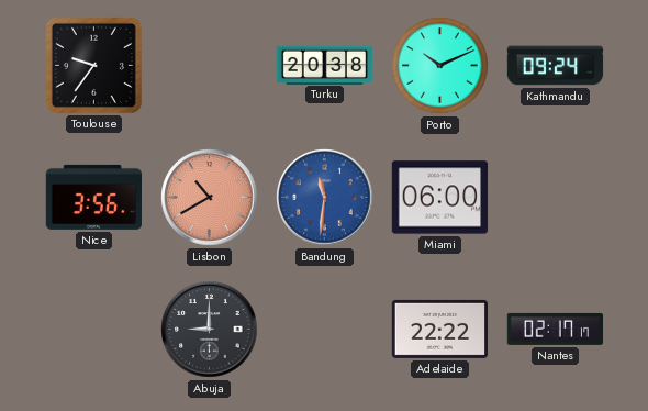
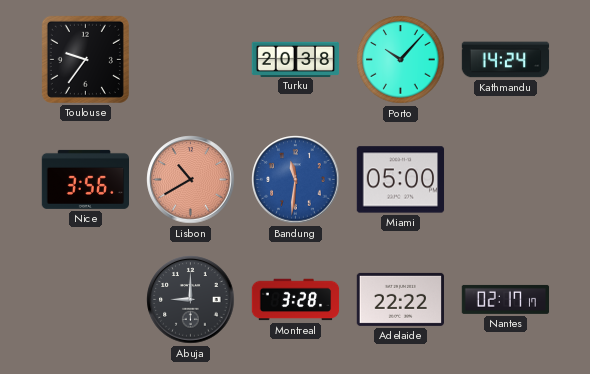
Porto: 10:11 -> 10:07 (401, 60)
Kathmandu: 09:24 -> 14:24 (506, 60)
Miami: 06:00 -> 05:00 (401, 180)
Montreal: none -> 3:28 (296, 300)
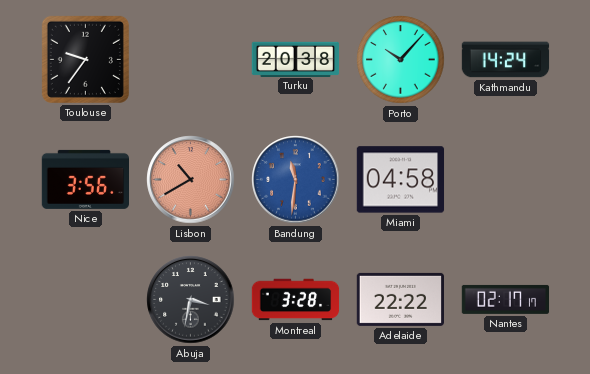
Miami: 05:00 -> 04:58 (401, 180)
Abuja: 9:00 -> 3:32 (191, 300)
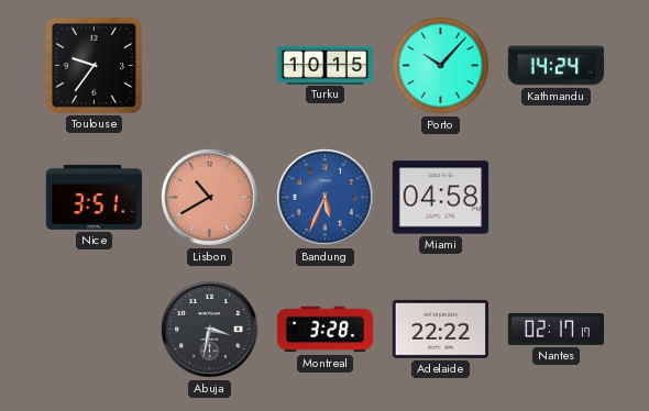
Turku: 20:38 -> 10:15 (326, 65)
Nice: 3:56 -> 3:51 (94, 197)
Bandung: 11:31 -> 5:34 (326, 198)
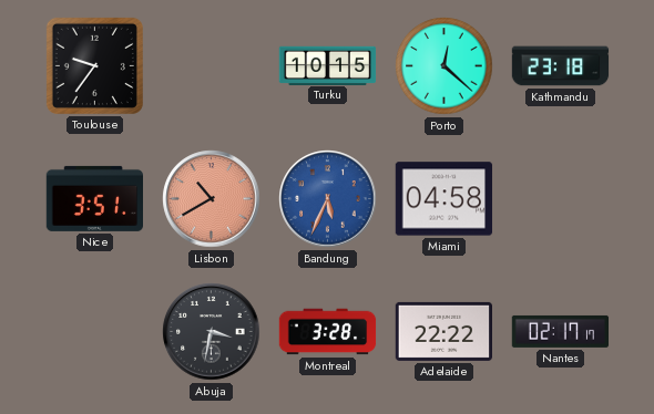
Porto: 10:07 -> 12:22 (444, 66)
Kathmandu: 14:24 -> 23:18 (561, 66)
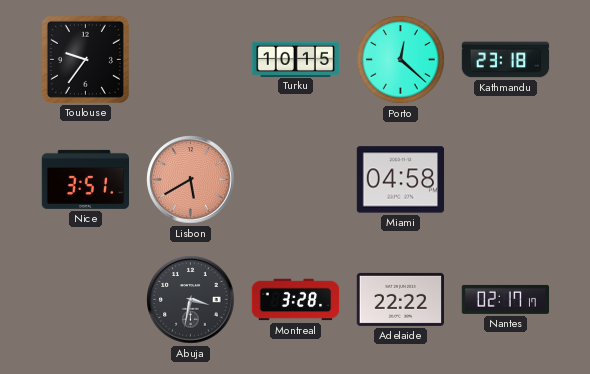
Lisbon: 10:40 -> 5:40 (191, 180)
Bandung: 5:34 -> none (328, 199)
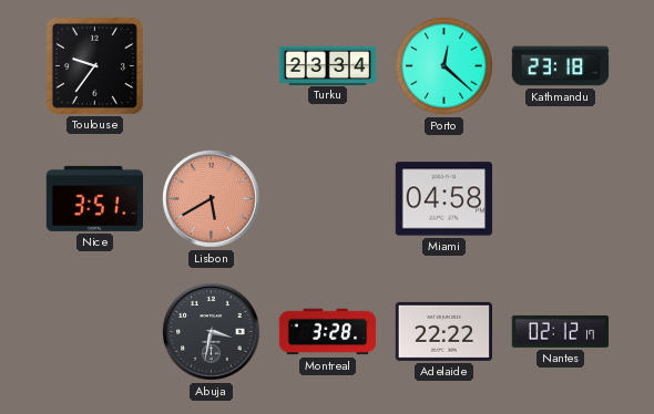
Turku: 10:15 -> 23:34 (328, 65)
Nantes: 02:17 -> 02:12 (561, 331)
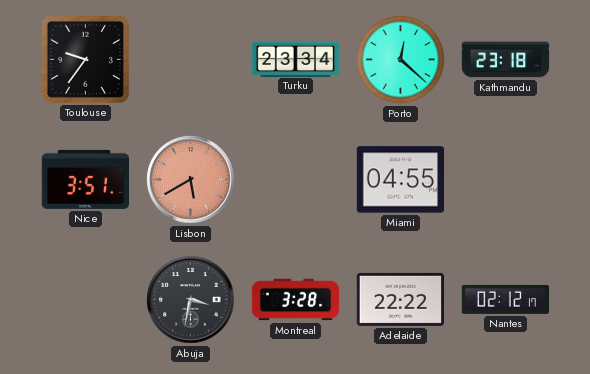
Miami: 04:58 -> 04:55 (401, 180)
